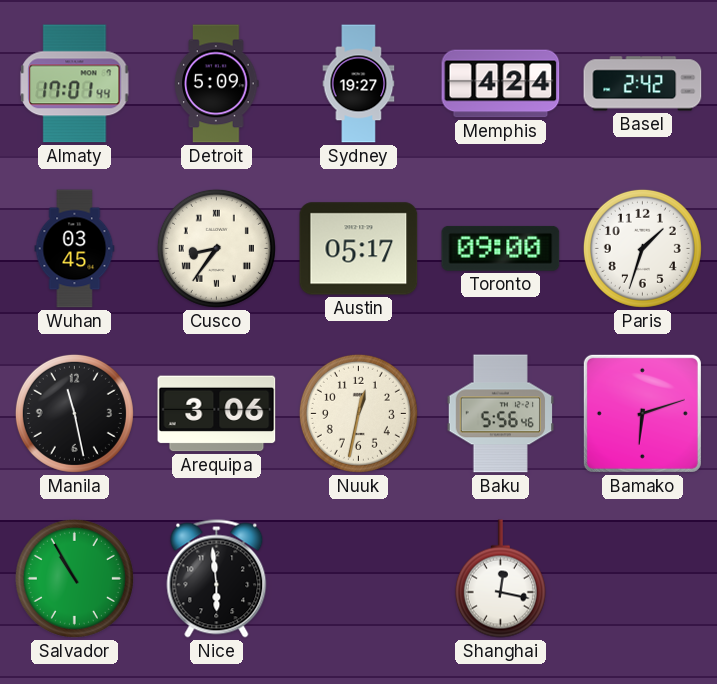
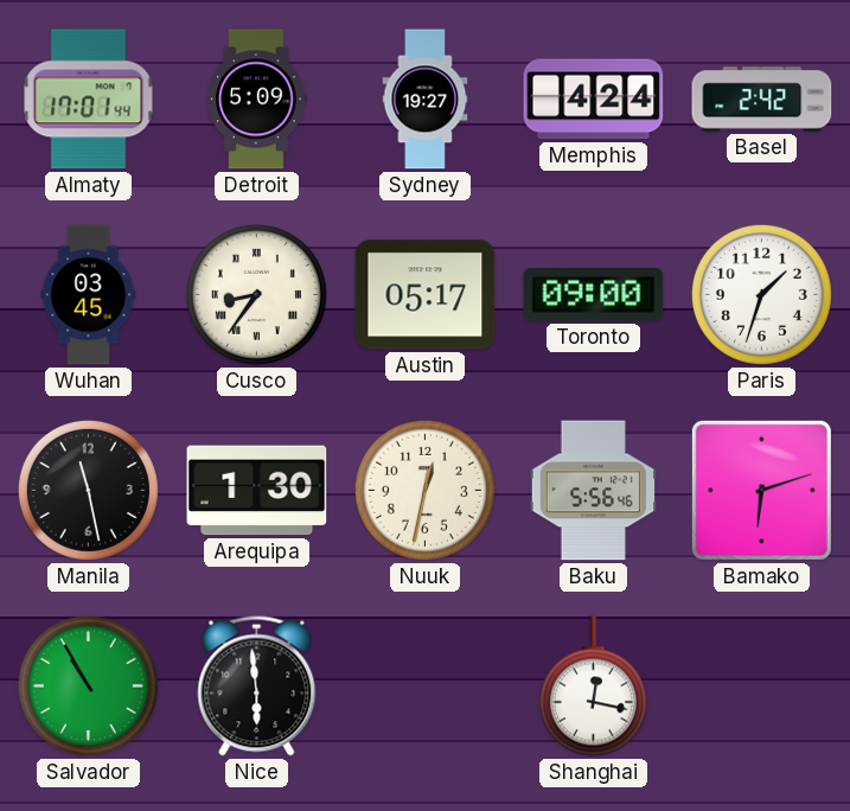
Arequipa: 3:06 -> 1:30 (257, 491)
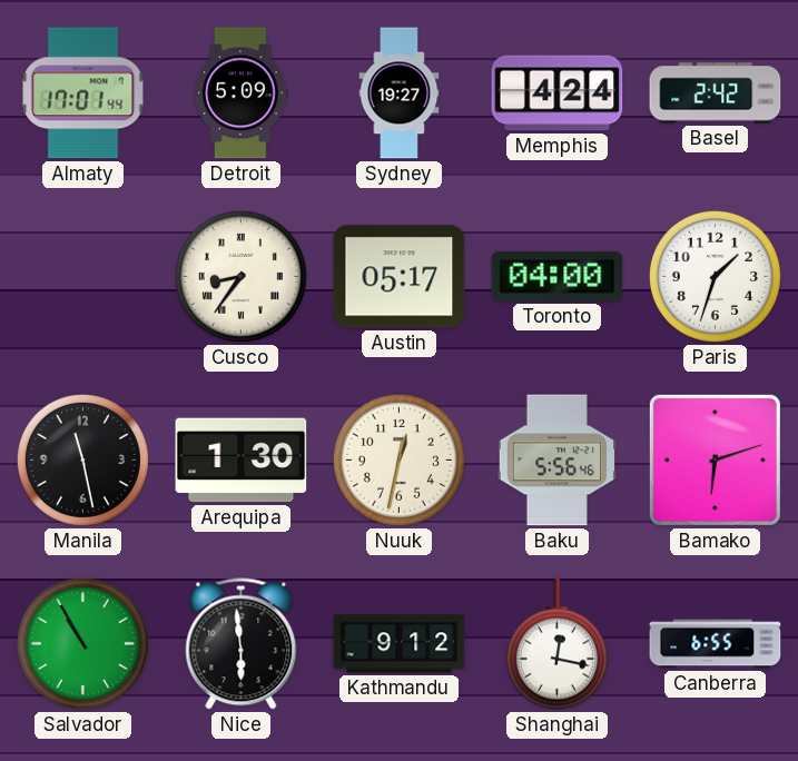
Wuhan: 03:45 -> none (89, 295)
Toronto: 09:00 -> 04:00 (558, 276)
Kathmandu: none -> 9:12 (400, 644)
Canberra: none -> 6:55 (716, 644)
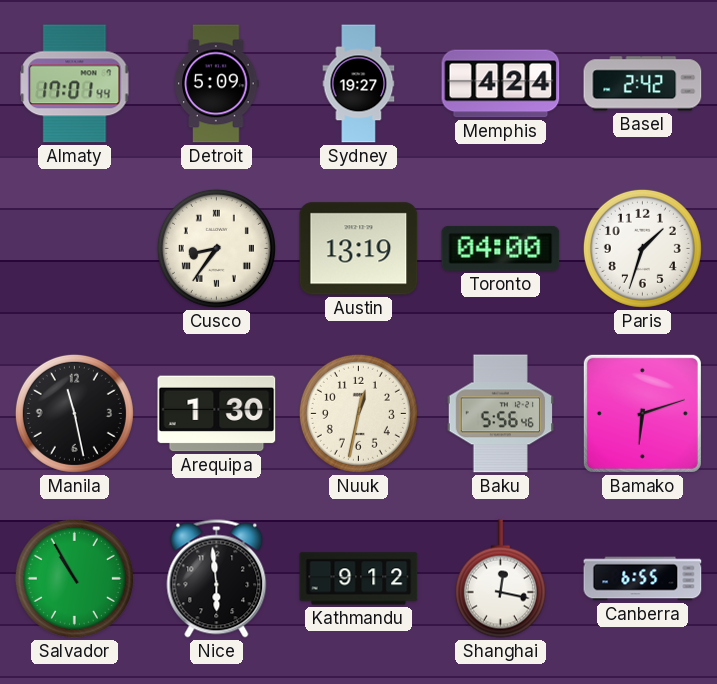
Austin: 05:17 -> 13:19 (359, 249)
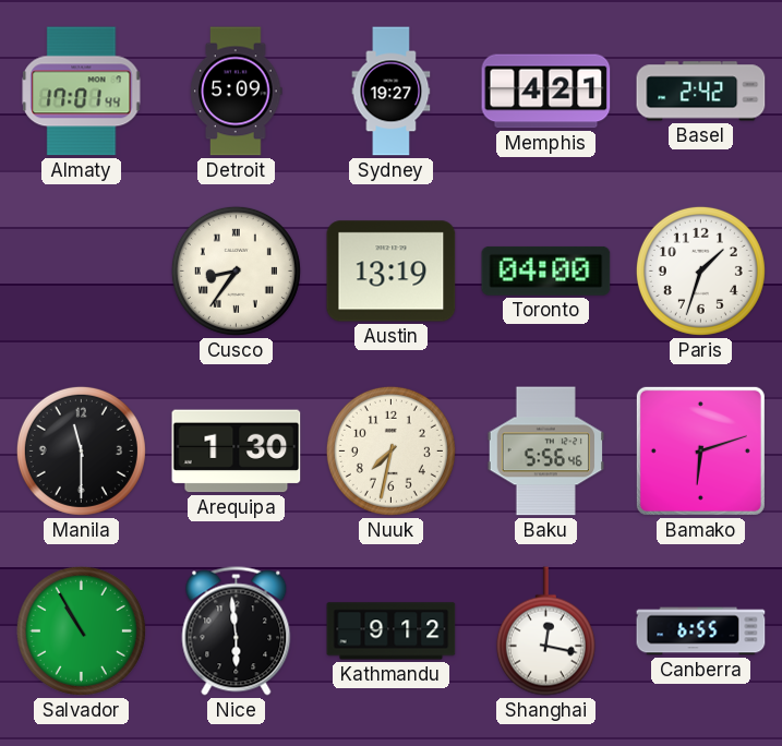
Memphis: 4:24 -> 4:21 (546, 92)
Manila: 11:28 -> 11:30 (81, 450)
Nuuk: 12:32 -> 7:32 (390, 450)
